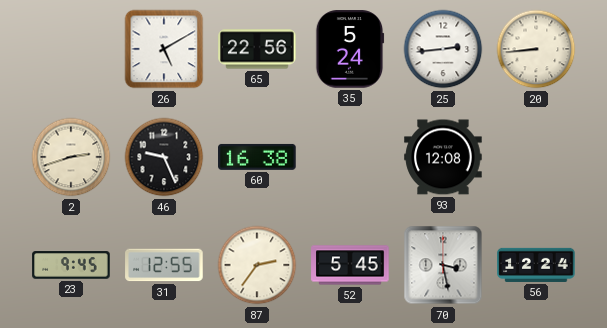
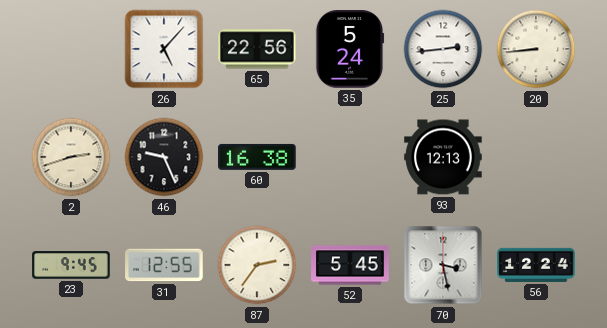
26: 5:10 -> 5:07 (164, 49)
93: 12:08 -> 12:13 (443, 157)
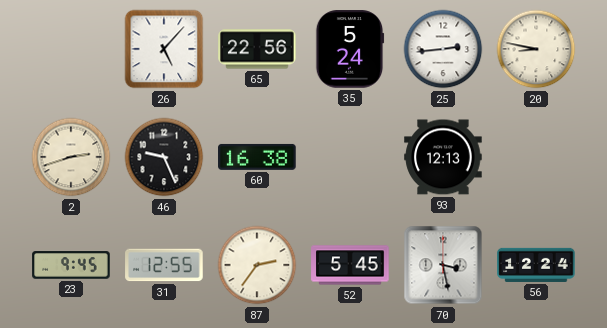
20: 8:44 -> 8:47 (536, 49)
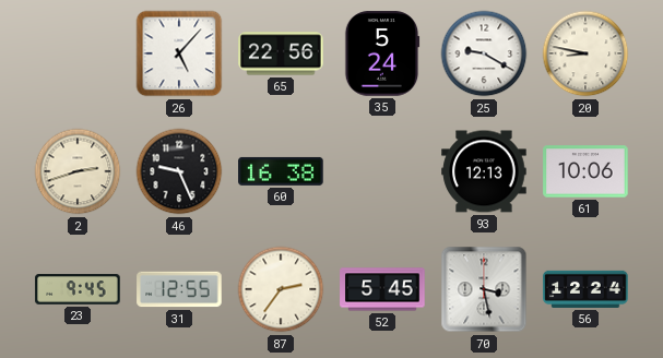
25: 2:44 -> 9:20 (484, 53)
61: none -> 10:06 (585, 171)
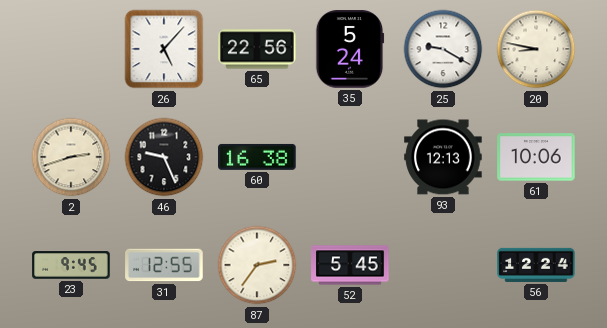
70: 3:28 -> none (484, 289)
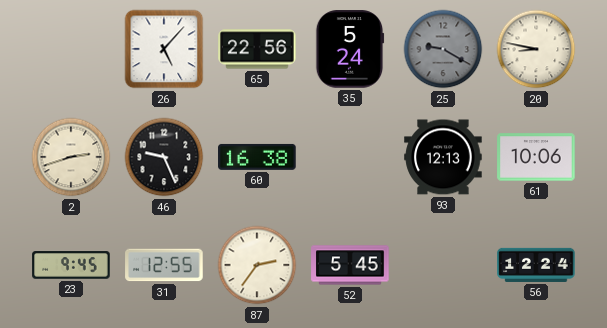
25 dial: white -> grey (443, 49)
